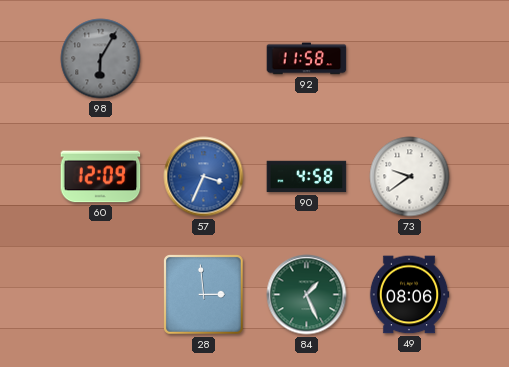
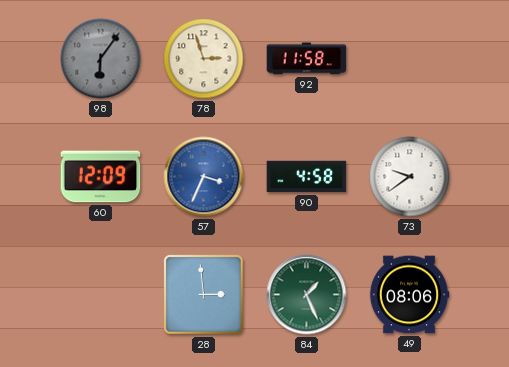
98: 6:05 -> 6:06 (101, 59)
78: none -> 2:57 (204, 59)
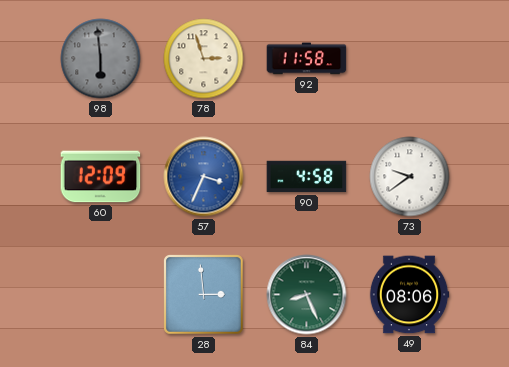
98: 6:06 -> 5:59 (101, 59)
84: 1:26 -> 8:26 (307, 295)
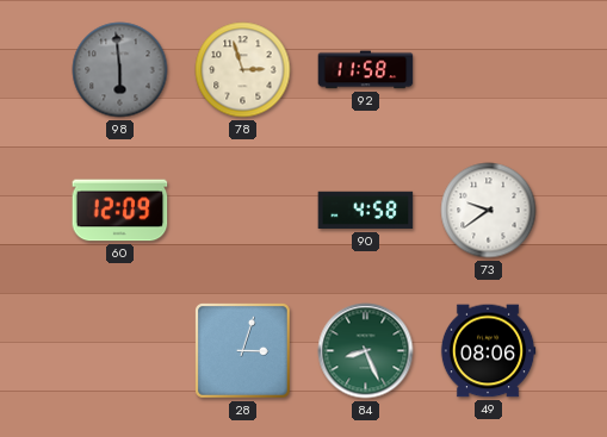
57: 3:34 -> none (204, 177)
28: 2:59 -> 3:03 (243, 351)
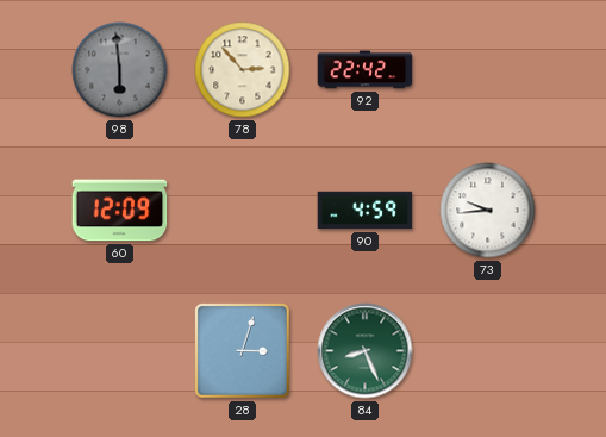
78: 2:57 -> 2:53 (243, 70)
92: 11:58 -> 22:42 (366, 70)
90: 4:58 -> 4:59 (366, 211)
73: 9:39 -> 9:44 (488, 211)
49: 08:06 -> none (488, 351)
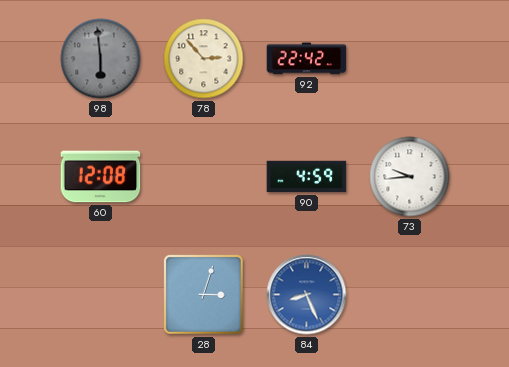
60: 12:09 -> 12:08 (101, 177)
84 dial: green -> blue (307, 295)
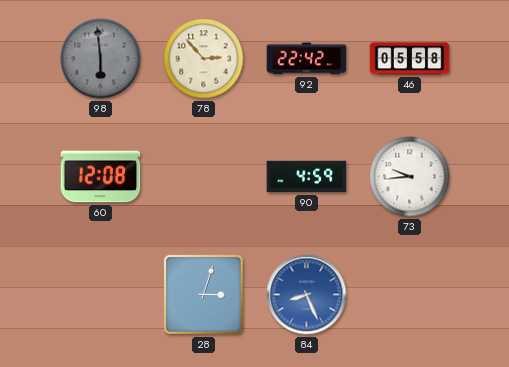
46: none -> 05:58 (410, 59)
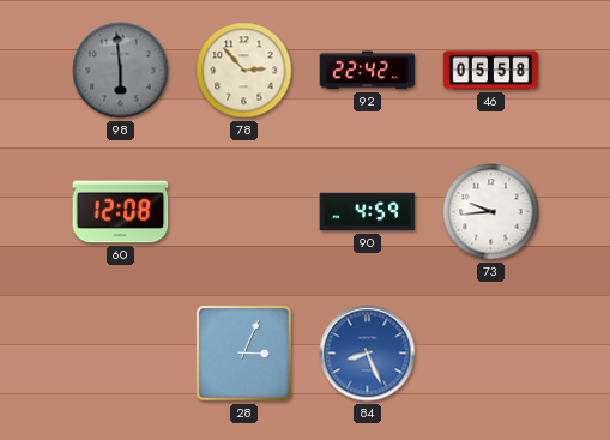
28: 3:03 -> 3:04 (244, 354)
